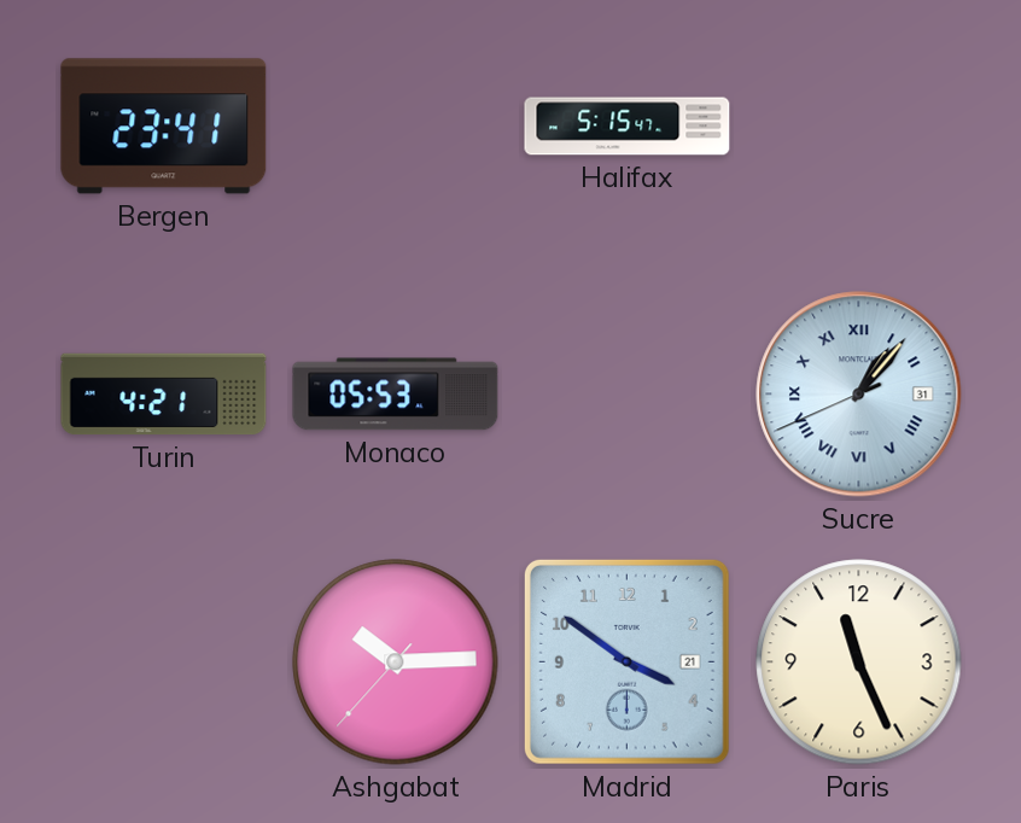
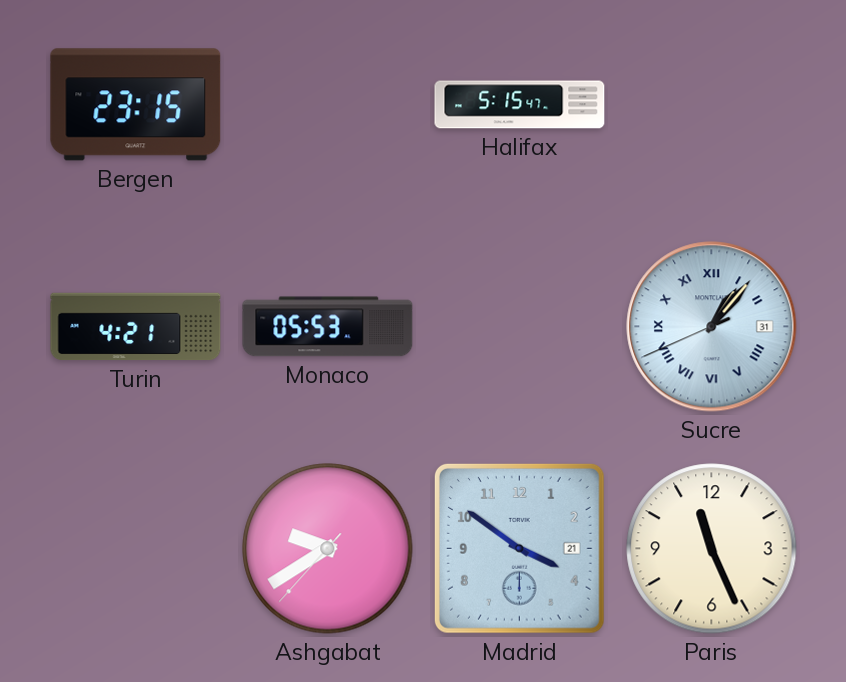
Bergen: 23:41 -> 23:15 (136, 105)
Ashgabat: 10:14 -> 9:39 (328, 549)
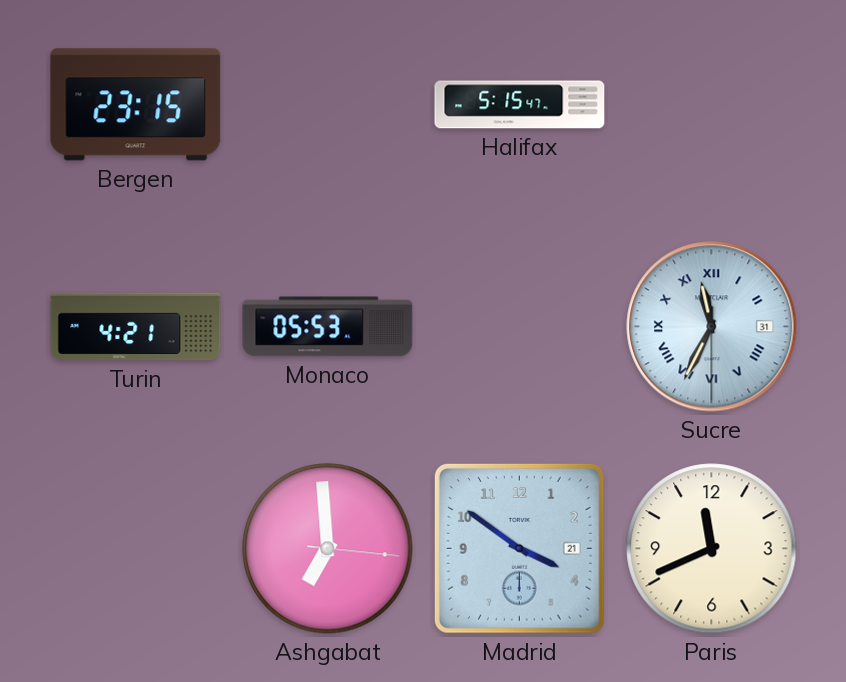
Sucre: 1:06 -> 11:34 (712, 327)
Ashgabat: 9:39 -> 6:59 (328, 549)
Paris: 11:26 -> 11:41 (712, 549)
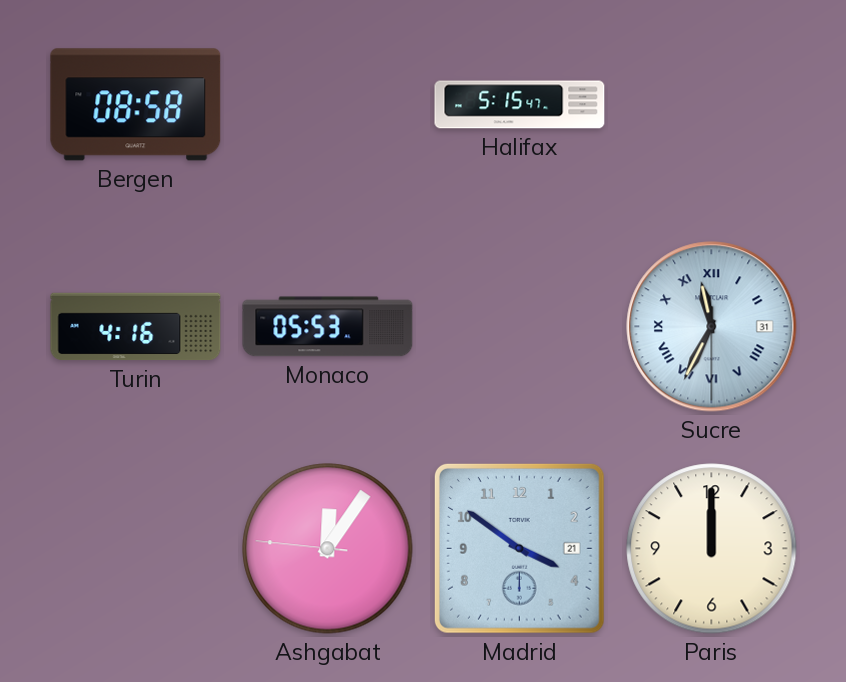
Bergen: 23:15 -> 08:58 (136, 105)
Turin: 4:21 -> 4:16 (136, 327)
Ashgabat: 6:59 -> 12:05 (328, 549)
Paris: 11:41 -> 12:00 (712, 549)
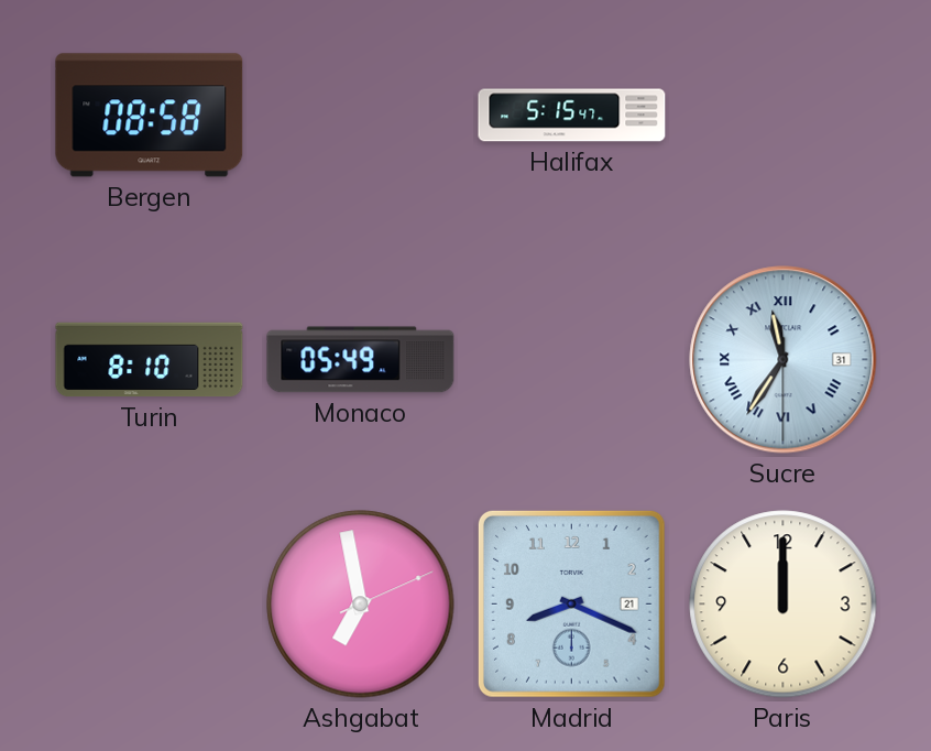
Turin: 4:16 -> 8:10 (150, 360)
Monaco: 05:53 -> 05:49 (361, 360)
Sucre: 11:34 -> 11:35 (784, 360)
Ashgabat: 12:05 -> 6:58 (361, 605)
Madrid: 3:51 -> 8:19 (571, 603)
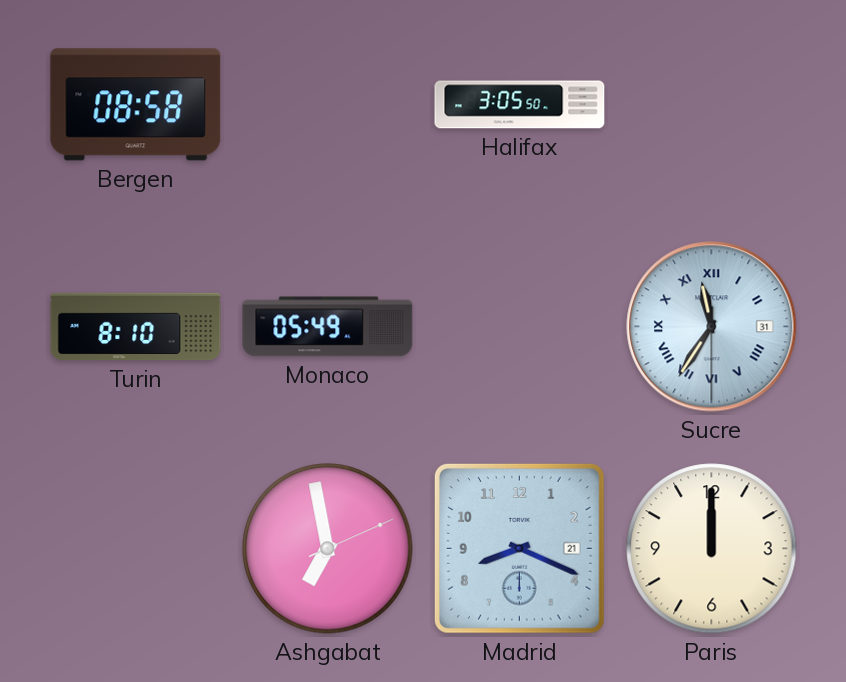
Halifax: 5:15 -> 3:05 (520, 105)
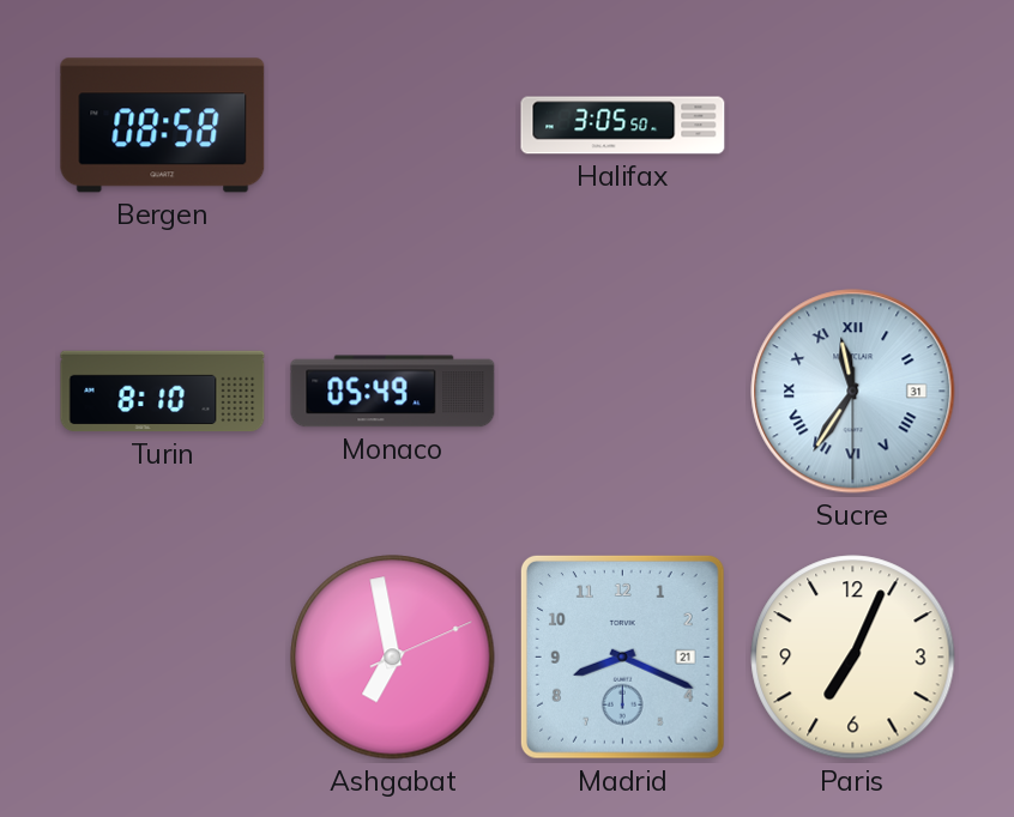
Paris: 12:00 -> 7:04 (853, 658)
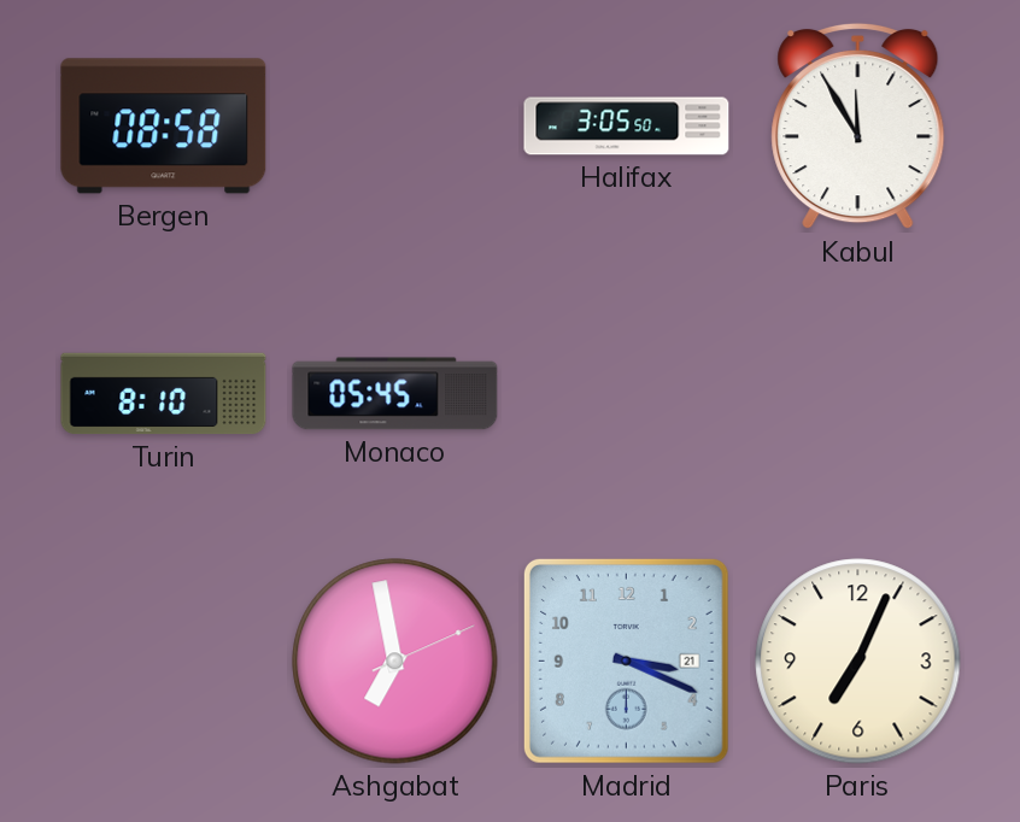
Kabul: none -> 11:55 (858, 127)
Monaco: 05:49 -> 05:45 (395, 394)
Sucre: 11:35 -> none (853, 392)
Madrid: 8:19 -> 3:19 (626, 660)
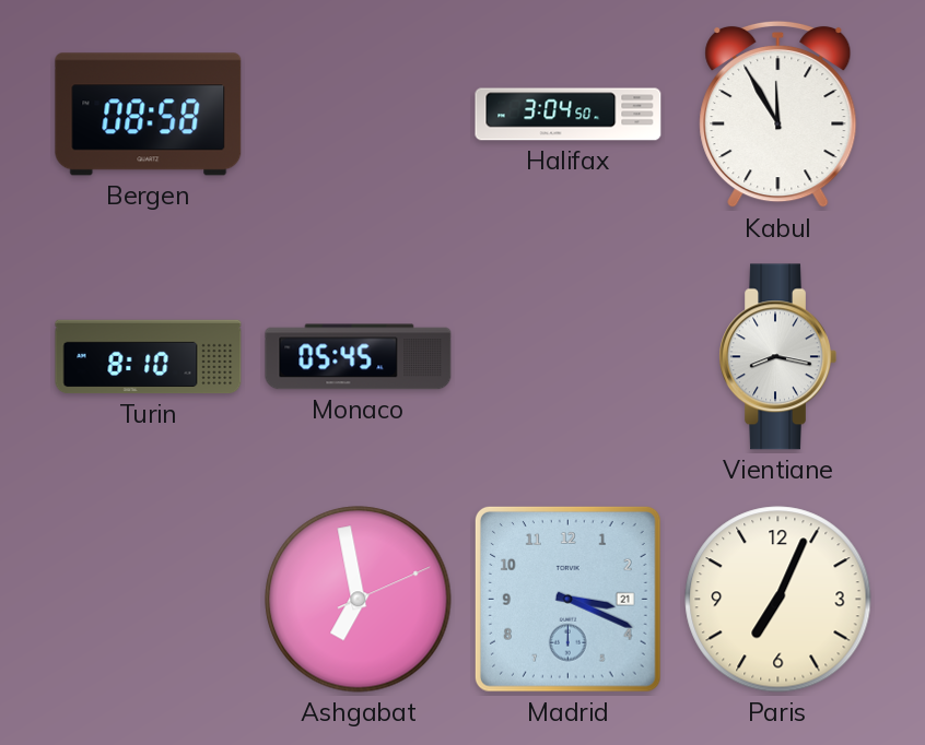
Halifax: 3:05 -> 3:04 (569, 115)
Vientiane: none -> 8:17 (777, 357)
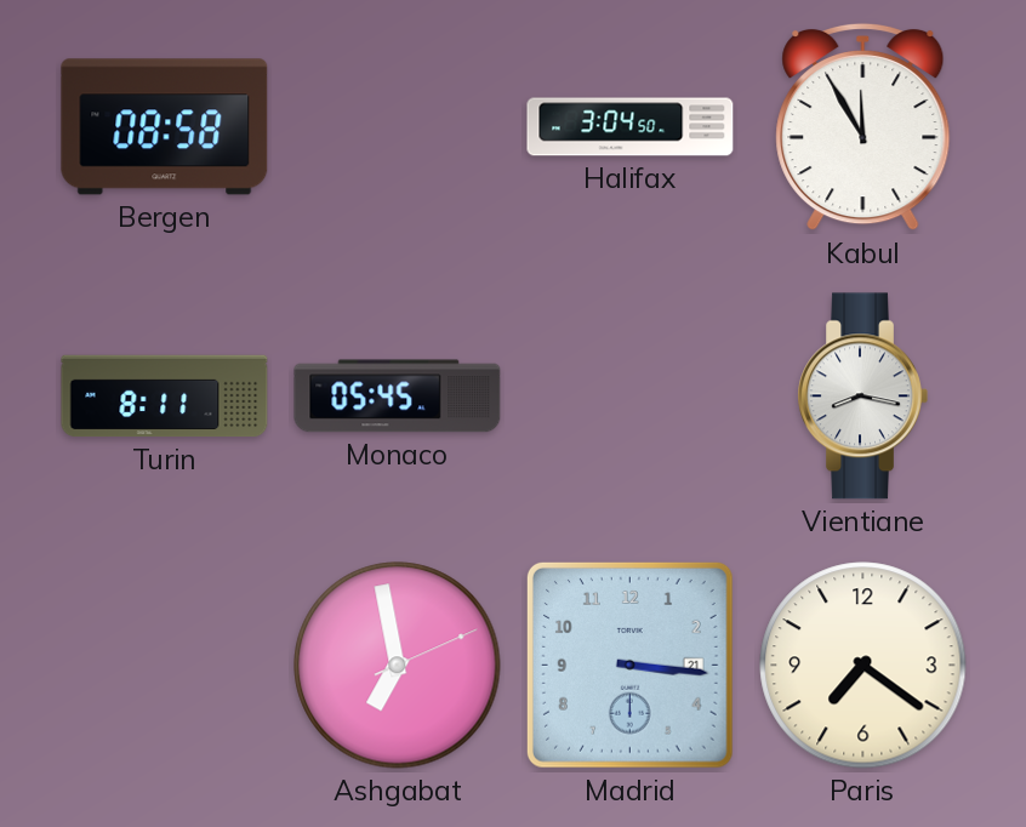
Turin: 8:10 -> 8:11 (165, 397)
Madrid: 3:19 -> 3:16 (629, 665)
Paris: 7:04 -> 7:21 (863, 666)
